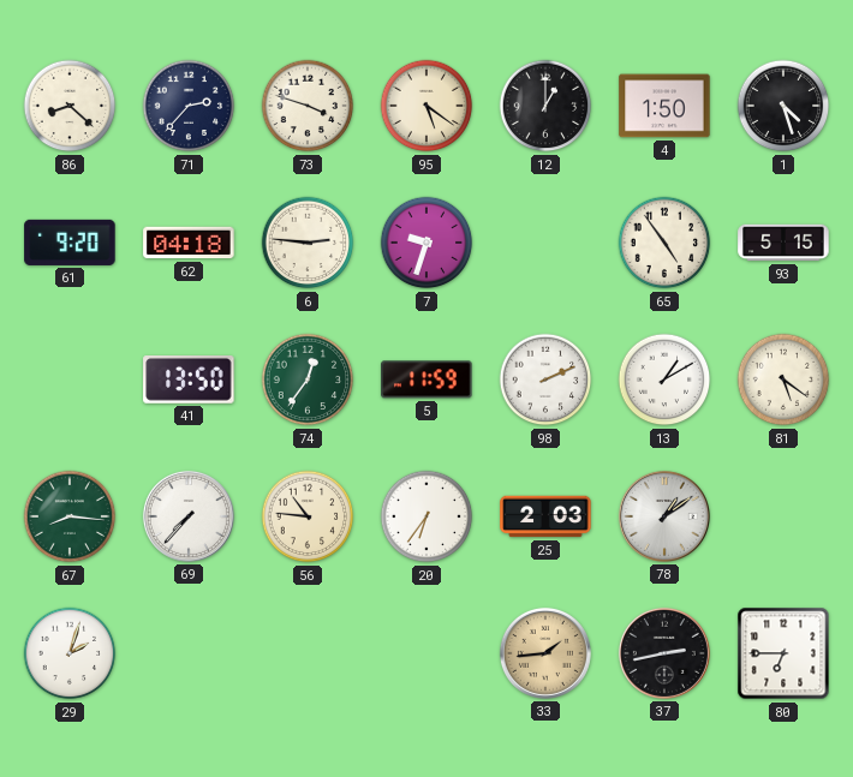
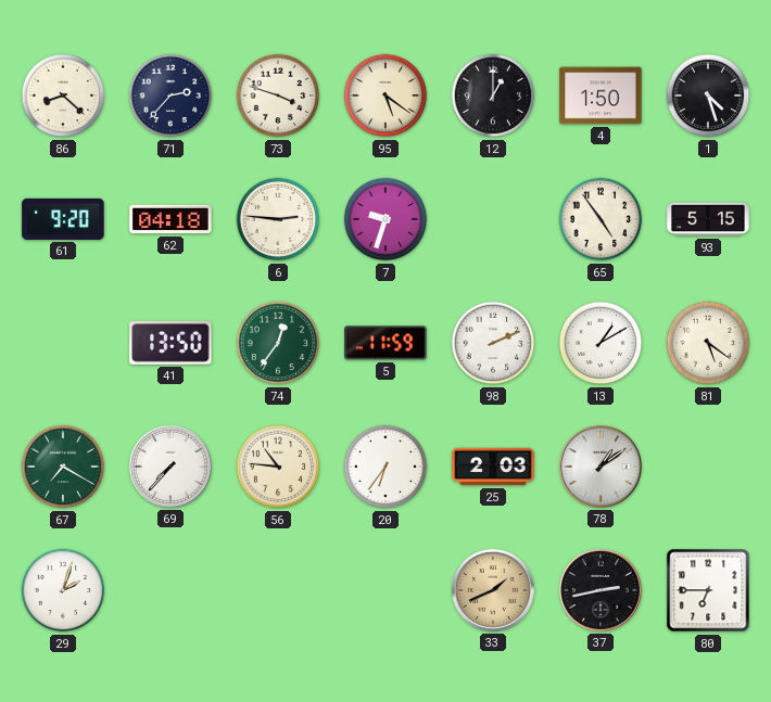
67: 8:16 -> 7:20 (63, 467)
33: 1:44 -> 1:41 (493, 590)
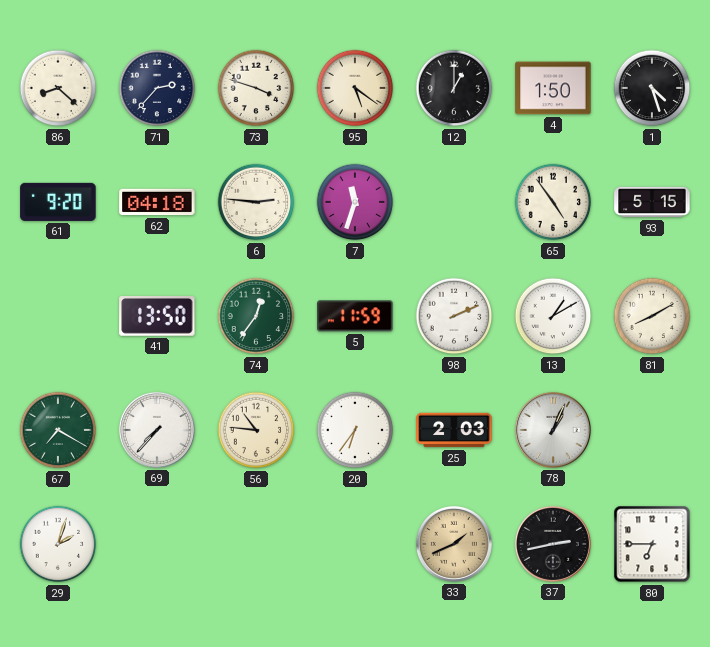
7: 9:33 -> 11:33 (355, 202)
81: 5:21 -> 8:10 (652, 316)
78: 1:09 -> 1:04 (553, 430)
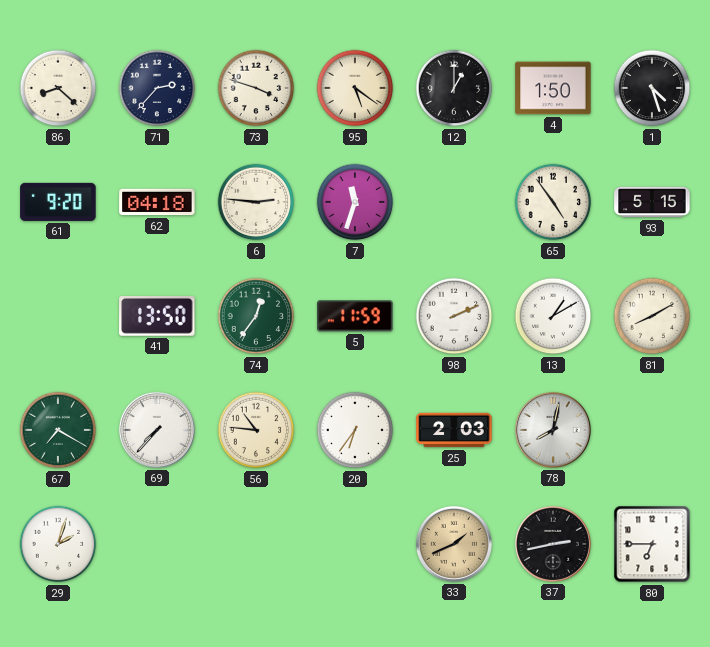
78: 1:04 -> 8:02 (553, 430)
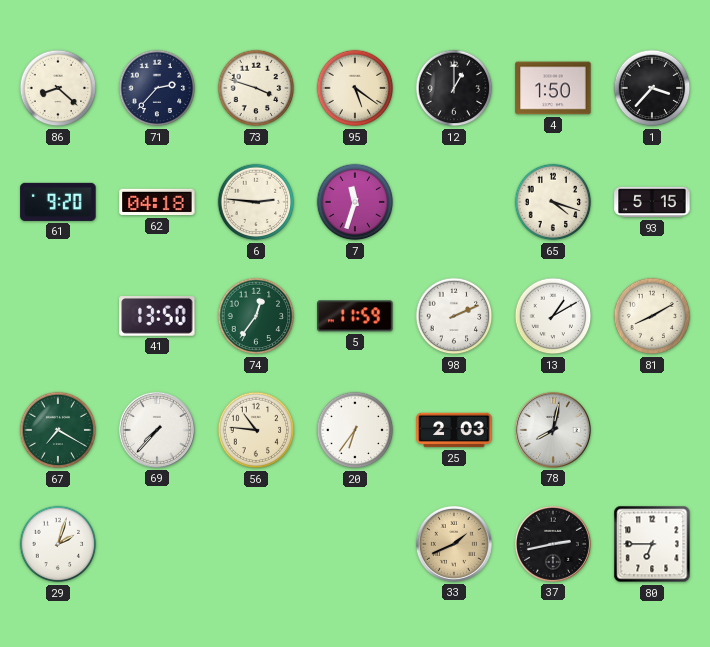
1: 4:27 -> 3:37 (652, 88)
65: 4:54 -> 4:18 (553, 202)
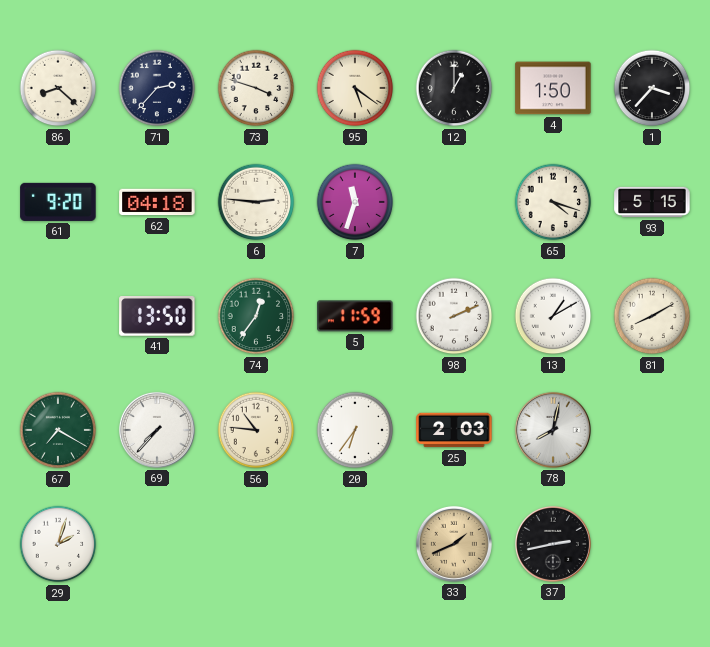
80: 6:45 -> none (652, 544)
